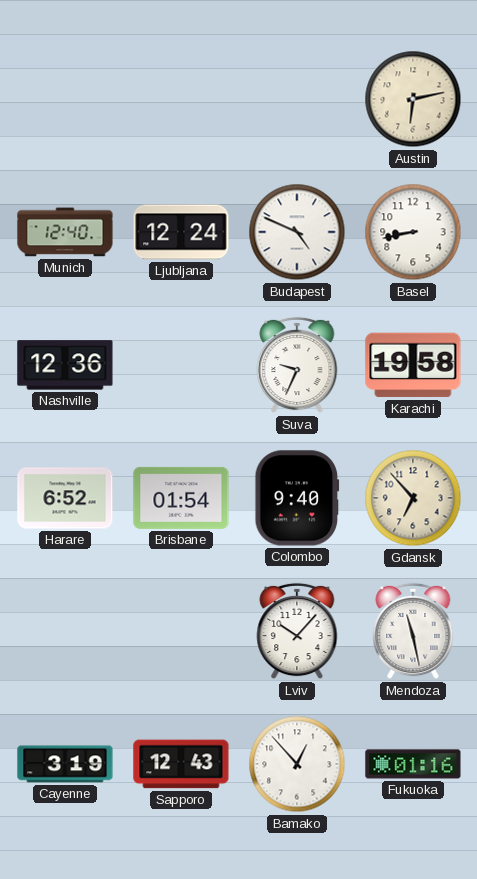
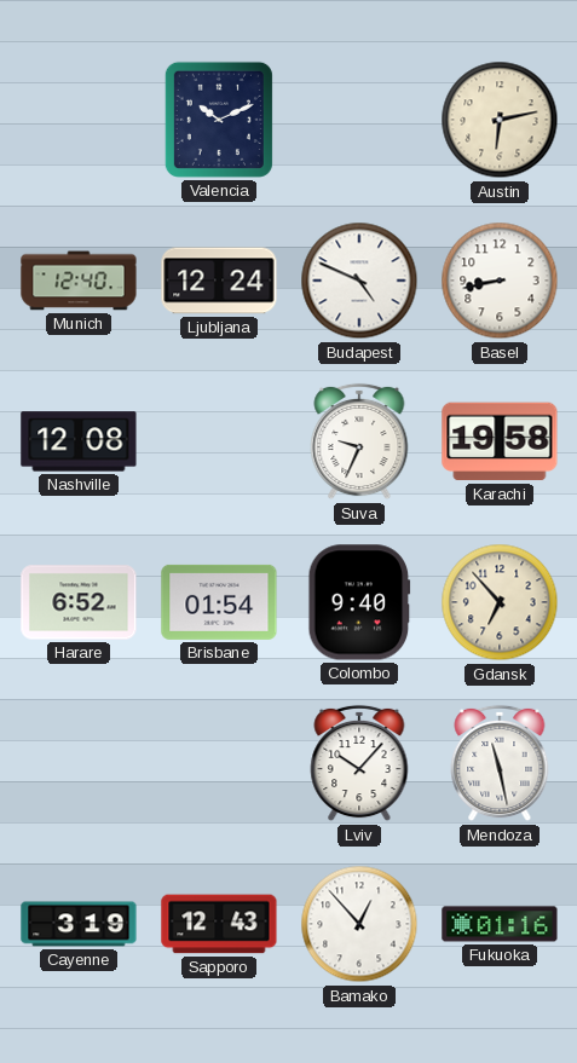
Valencia: none -> 10:11 (219, 120)
Nashville: 12:36 -> 12:08 (79, 441)
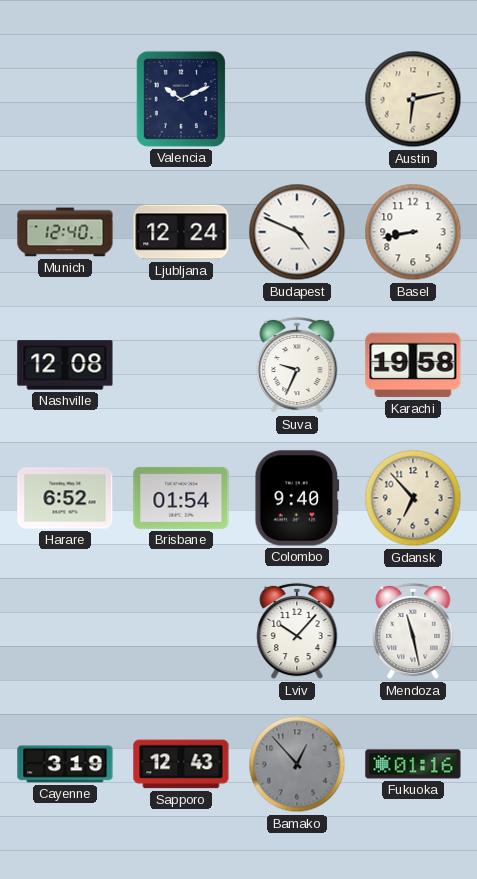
Bamako dial: white -> grey (297, 764)
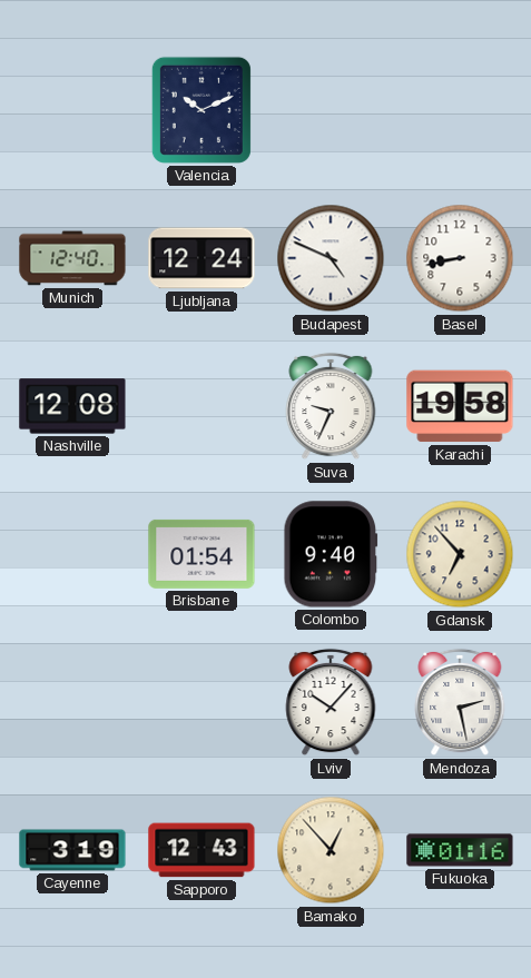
Austin: 6:13 -> none (413, 99)
Harare: 6:52 -> none (65, 498)
Mendoza: 11:28 -> 2:28 (460, 702)
Bamako dial: grey -> cream (331, 850)
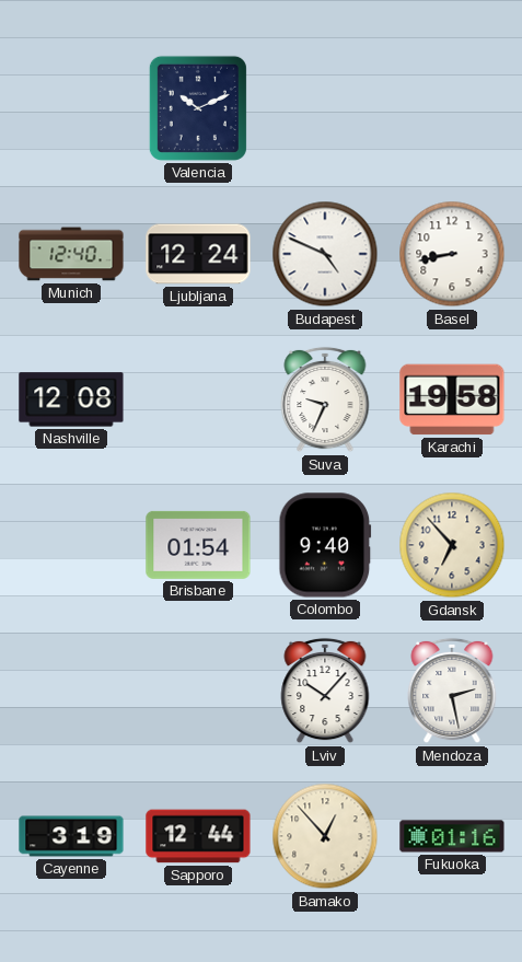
Sapporo: 12:43 -> 12:44 (198, 836)
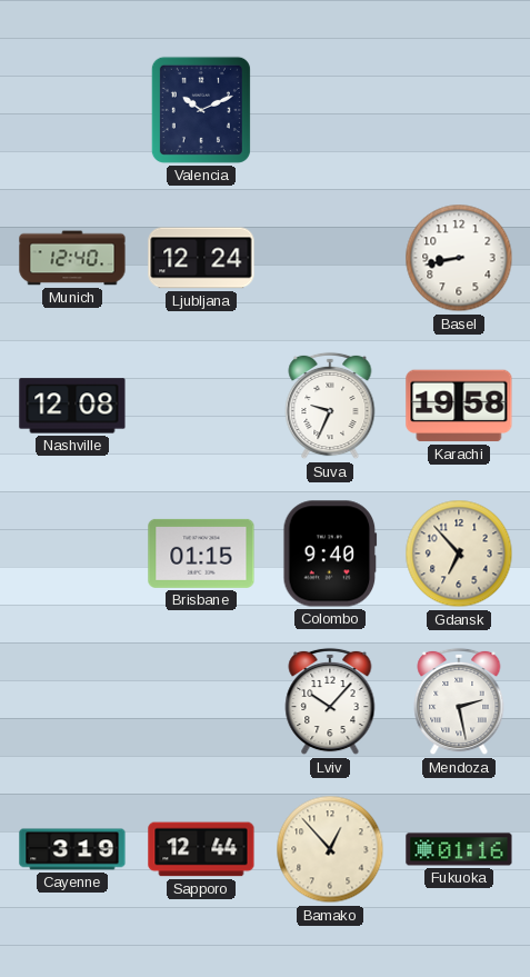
Budapest: 4:49 -> none (325, 254)
Brisbane: 01:54 -> 01:15 (201, 554)
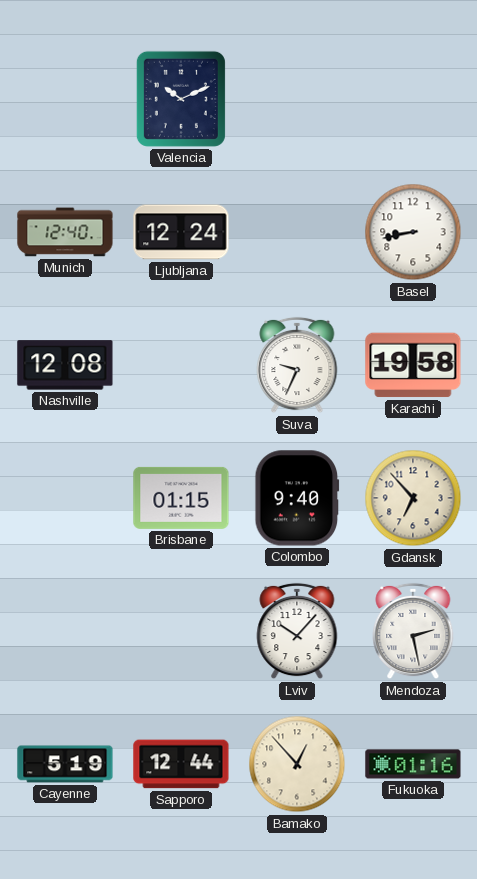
Cayenne: 3:19 -> 5:19 (65, 764)
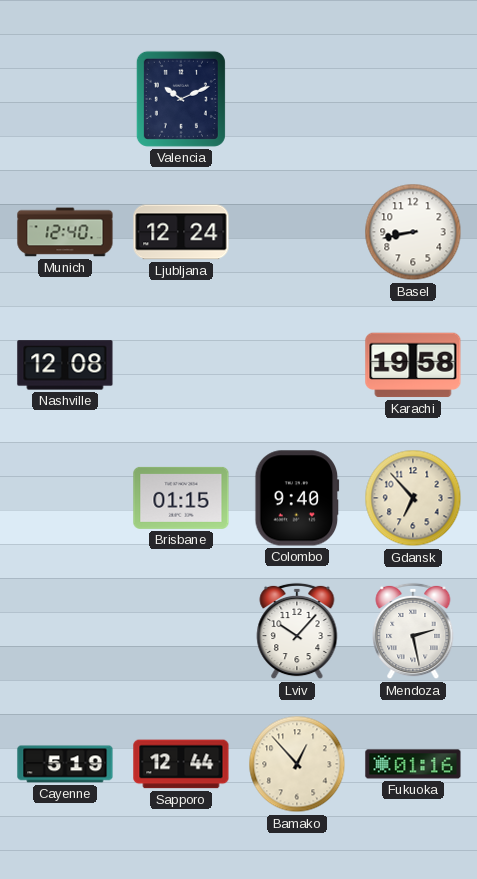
Suva: 9:34 -> none (297, 365)
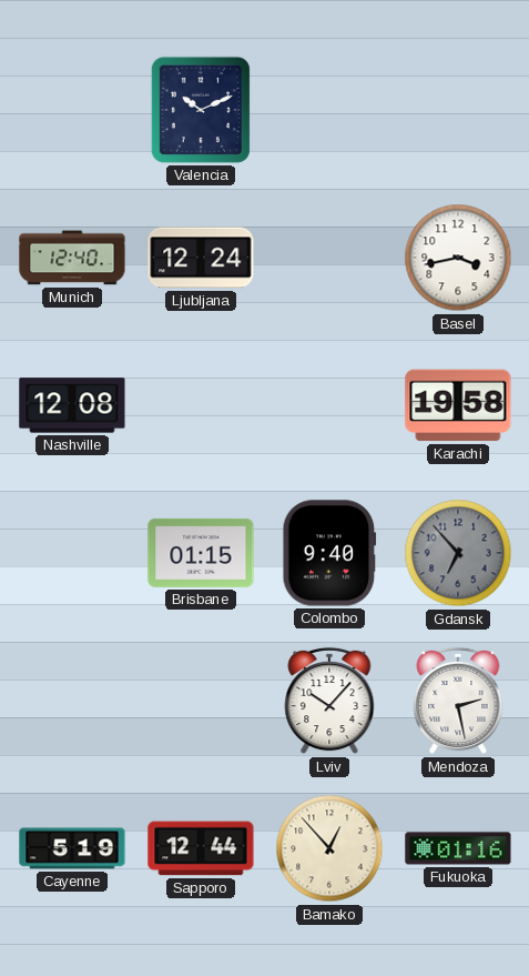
Basel: 8:43 -> 3:43 (458, 258)
Gdansk dial: cream -> grey (458, 553)
